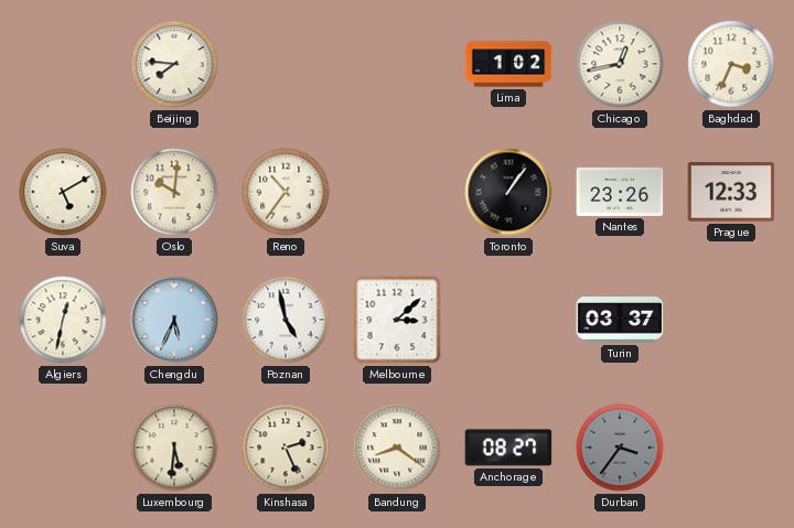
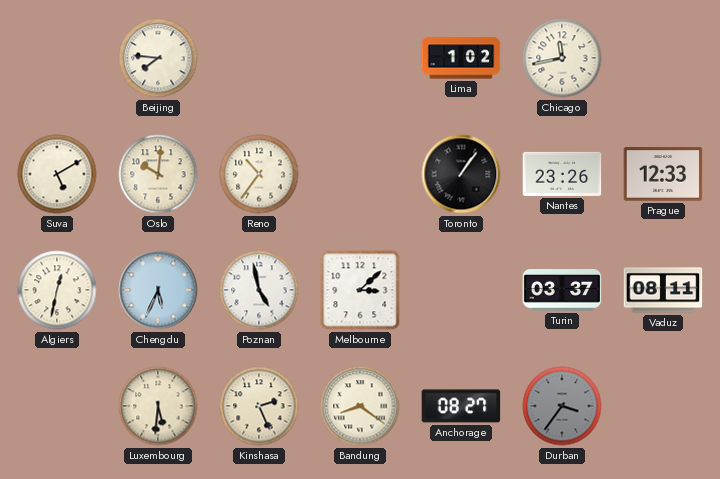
Chicago: 12:43 -> 11:43 (562, 58)
Baghdad: 3:34 -> none (731, 64)
Vaduz: none -> 08:11 (663, 290)
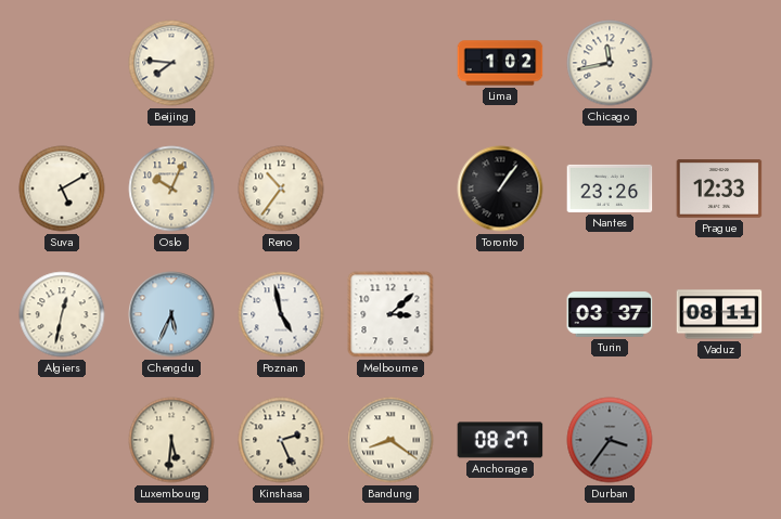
Oslo: 10:01 -> 10:04 (171, 189)
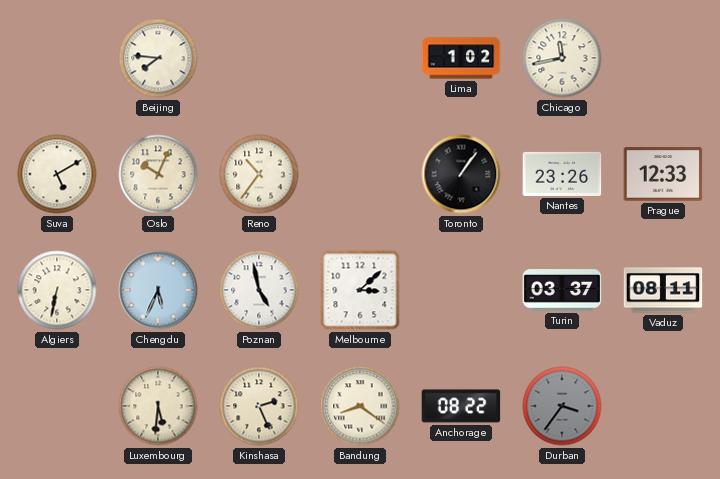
Algiers: 12:32 -> 6:32 (57, 290)
Anchorage: 08:27 -> 08:22 (461, 406)
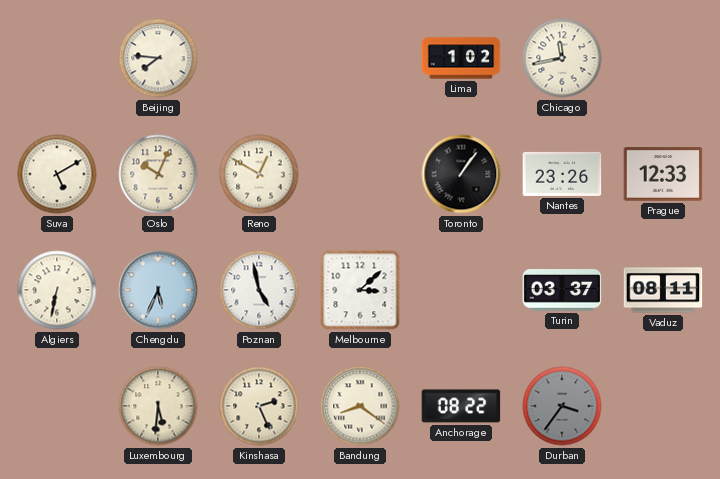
Reno: 10:36 -> 12:50 (259, 174)
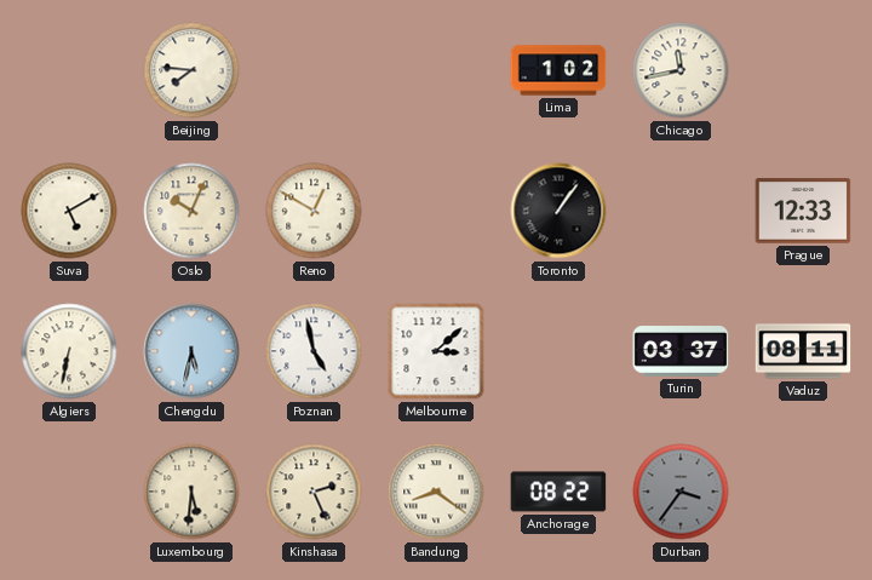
Nantes: 23:26 -> none (562, 174)
Chengdu: 5:34 -> 5:32 (191, 351)
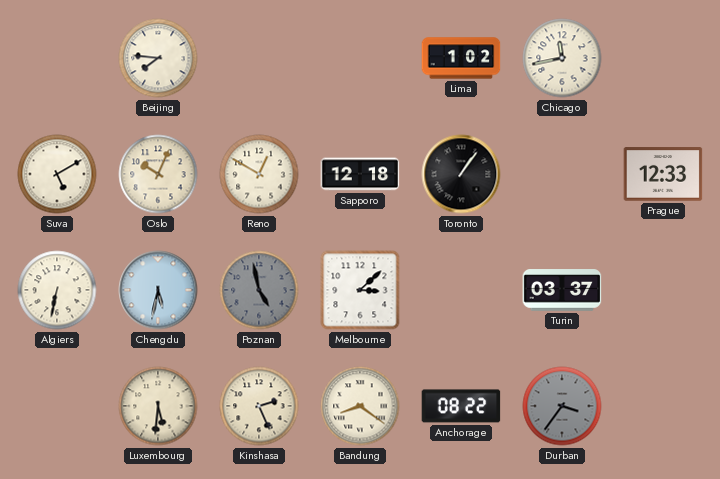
Sapporo: none -> 12:18 (360, 174)
Poznan dial: white -> grey (259, 290)
Vaduz: 08:11 -> none (803, 351)
